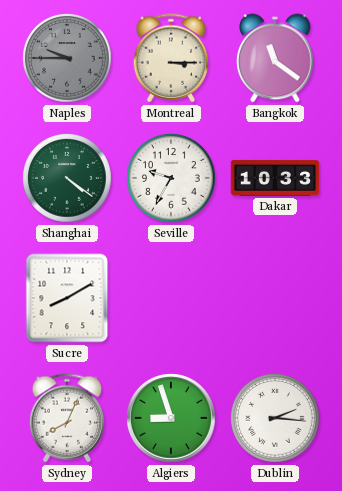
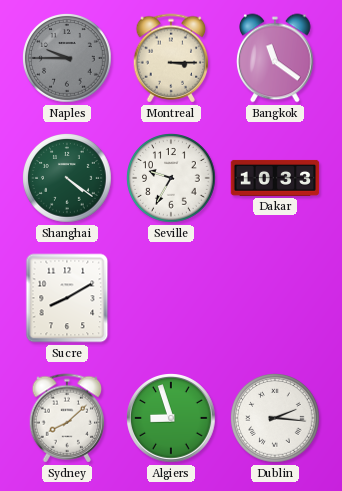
Sydney: 8:04 -> 8:08 (67, 418)
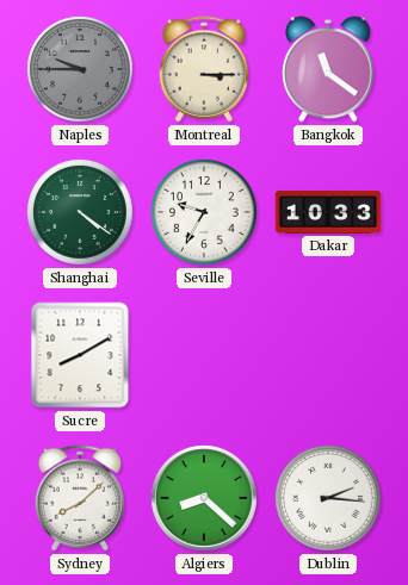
Algiers: 8:57 -> 8:22 (204, 498)
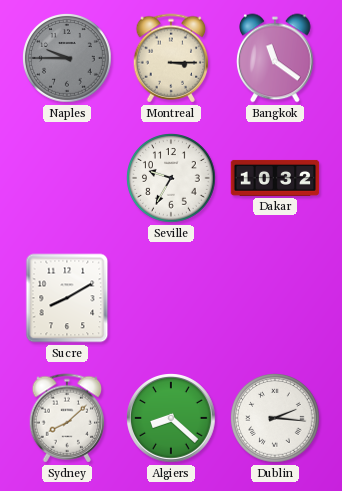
Shanghai: 4:21 -> none (80, 212)
Dakar: 10:33 -> 10:32 (275, 178)
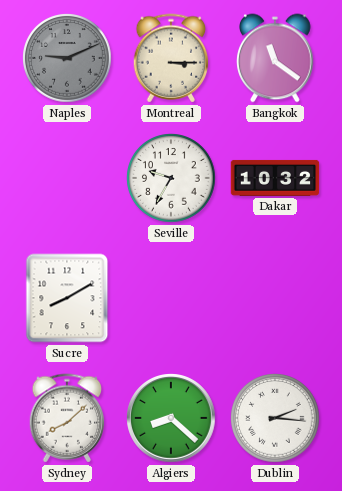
Naples: 9:45 -> 9:11 (67, 58)
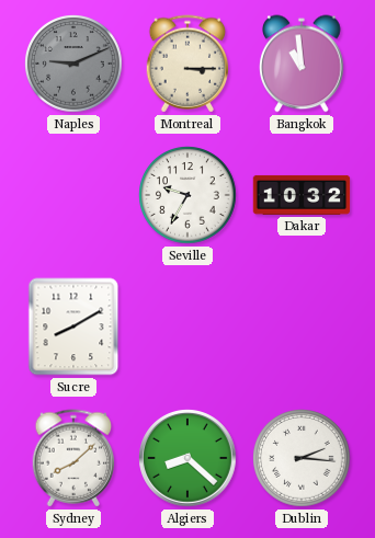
Bangkok: 11:21 -> 10:59 (302, 64)
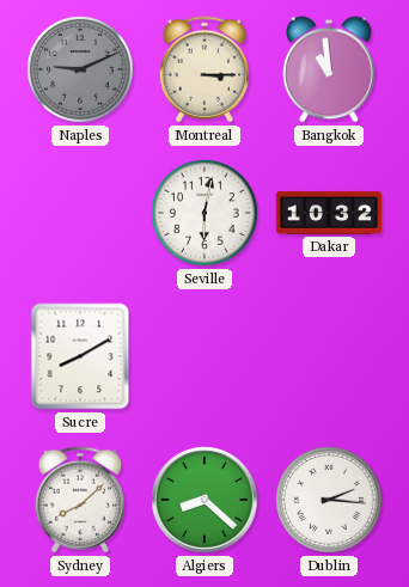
Seville: 9:35 -> 6:02 (204, 213)
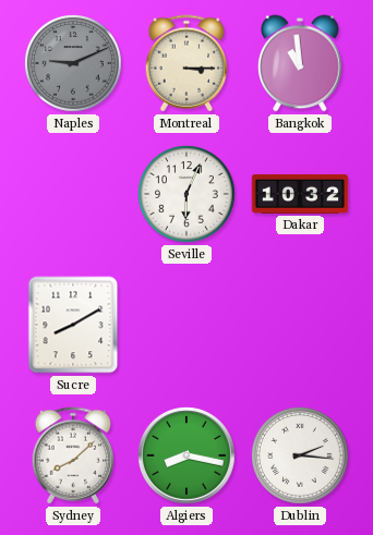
Seville: 6:02 -> 6:04 (186, 194)
Algiers: 8:22 -> 8:17 (186, 455)
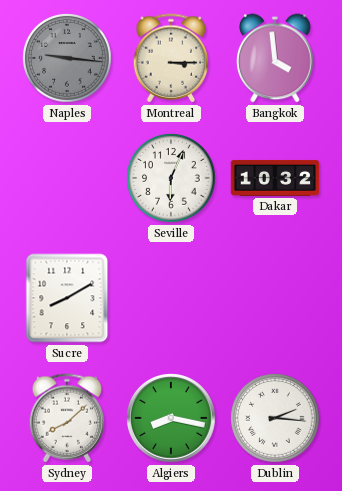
Naples: 9:11 -> 9:16 (67, 58)
Bangkok: 10:59 -> 3:59 (275, 58)
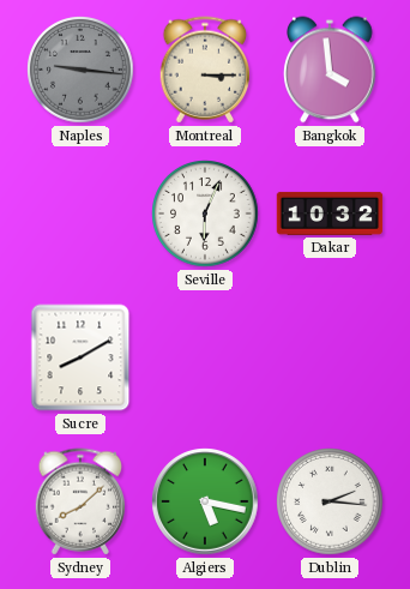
Algiers: 8:17 -> 5:17 (205, 501)
